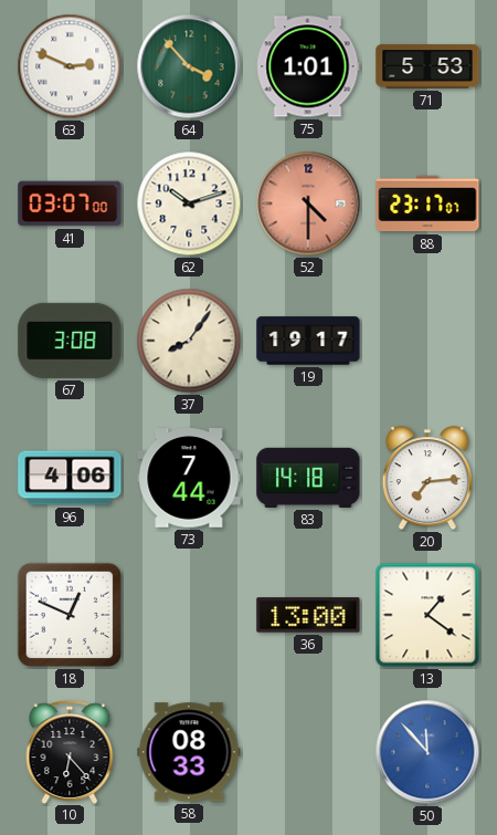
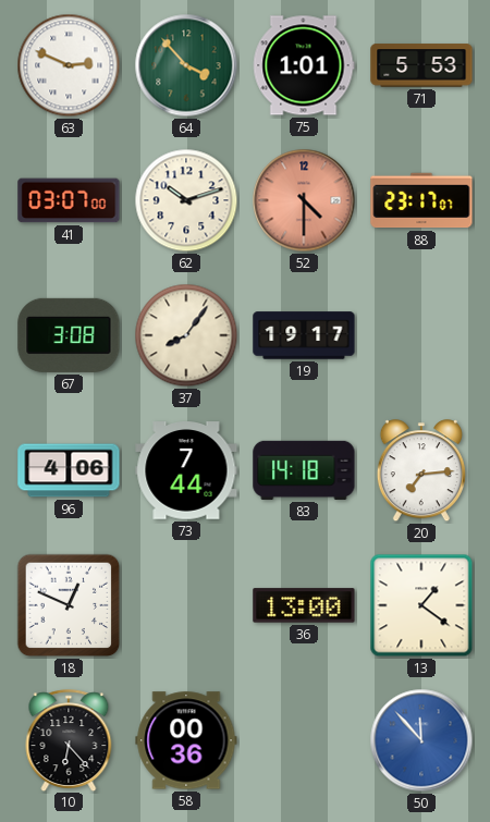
58: 08:33 -> 00:36 (186, 740)
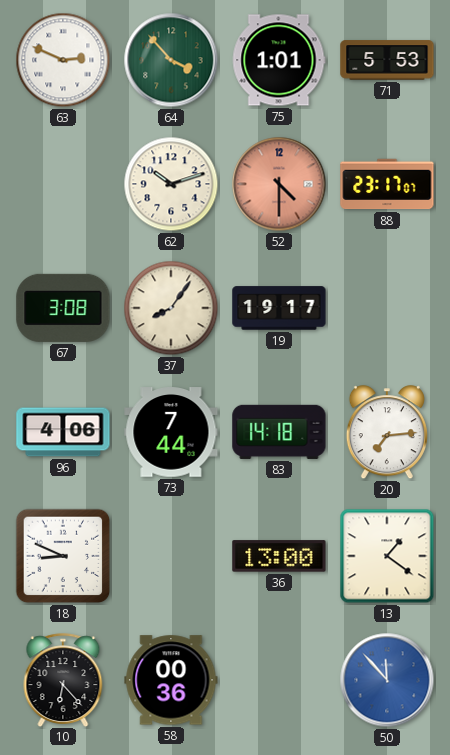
41: 03:07 -> none (69, 200)
18: 12:49 -> 8:49 (63, 556)
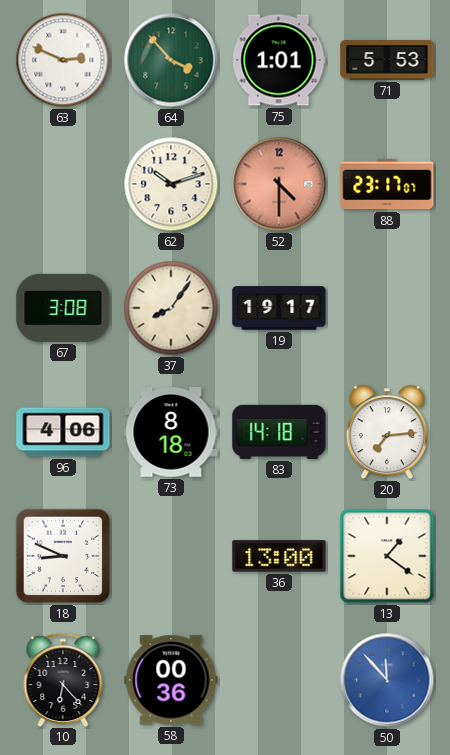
73: 7:44 -> 8:18 (171, 432)
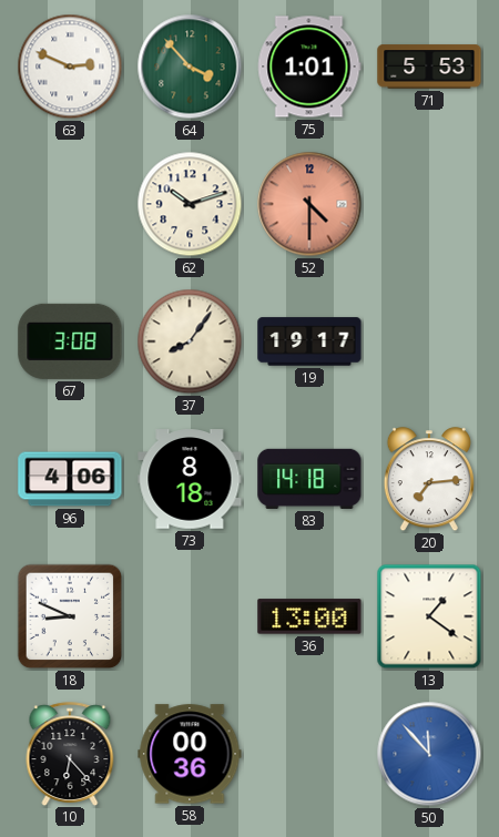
88: 23:17 -> none (387, 184)
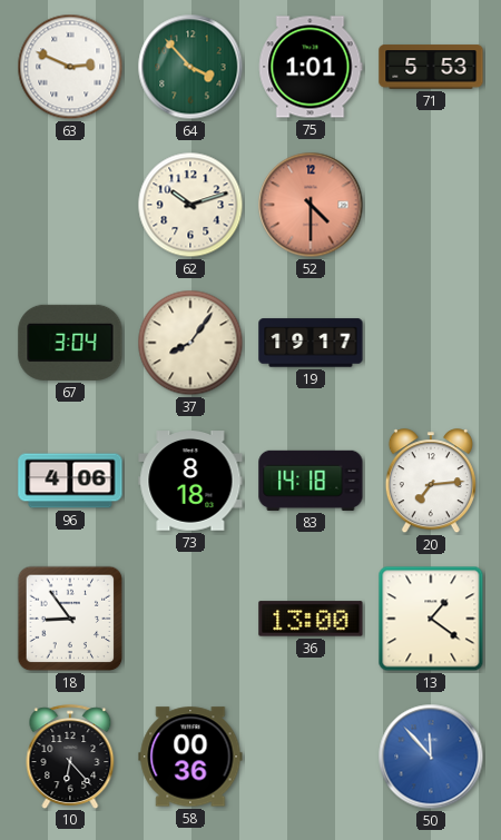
67: 3:08 -> 3:04 (70, 343)
18: 8:49 -> 8:54 (70, 619)
